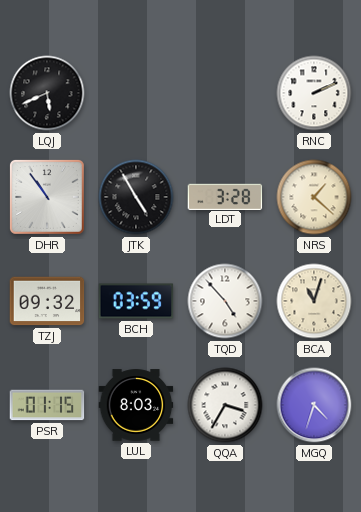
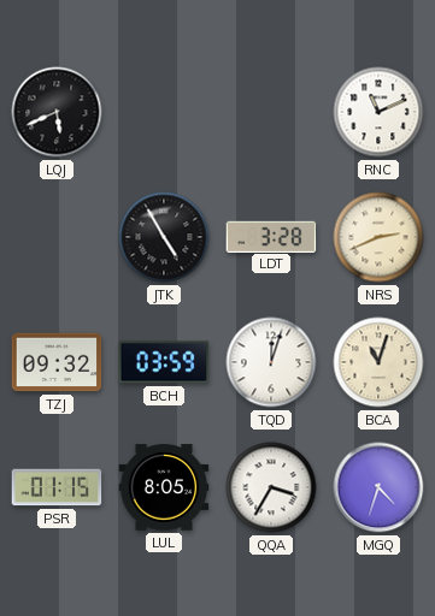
RNC: 2:11 -> 11:11 (378, 112)
DHR: 10:54 -> none (47, 197)
NRS: 1:22 -> 2:41 (378, 237)
TQD: 4:53 -> 12:03 (271, 362)
LUL: 8:03 -> 8:05 (164, 487)
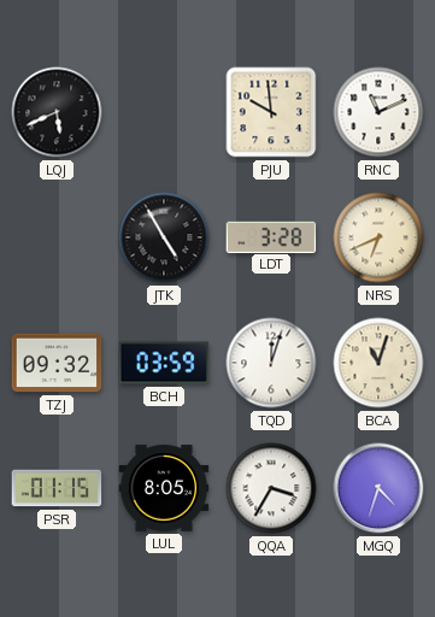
PJU: none -> 9:59 (271, 112)
NRS: 2:41 -> 6:41 (378, 237)
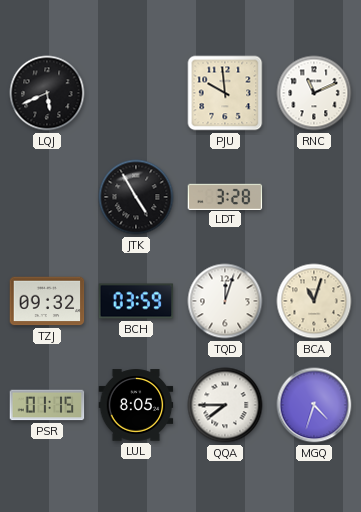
NRS: 6:41 -> none (378, 237)
QQA: 3:35 -> 7:45 (225, 405)
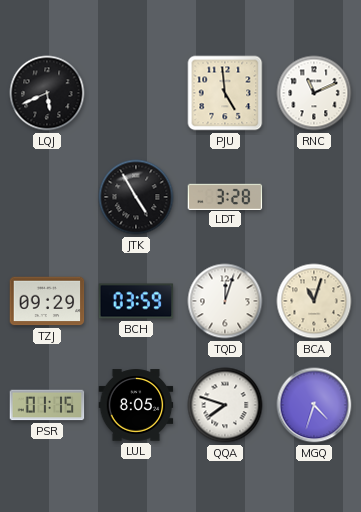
PJU: 9:59 -> 4:59 (225, 93)
TZJ: 09:32 -> 09:29 (47, 301)
QQA: 7:45 -> 7:48 (225, 405)
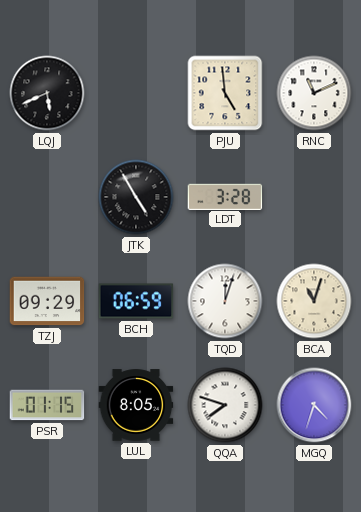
BCH: 03:59 -> 06:59 (136, 301)
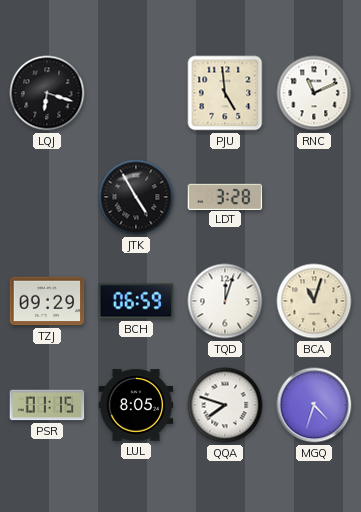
LQJ: 5:41 -> 6:18 (47, 93)
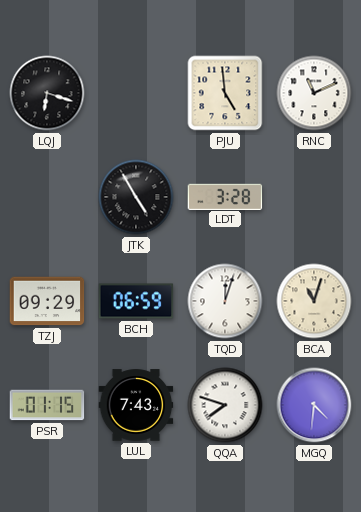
LUL: 8:05 -> 7:43 (136, 405)
MGQ: 4:33 -> 4:31 (314, 405)
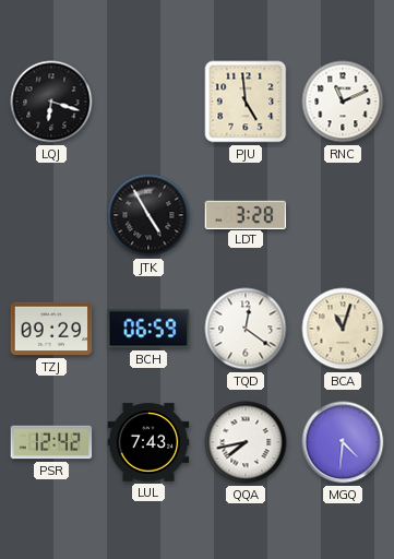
TQD: 12:03 -> 12:21 (246, 329)
PSR: 01:15 -> 12:42 (51, 442)
QQA: 7:48 -> 7:43 (246, 442)
